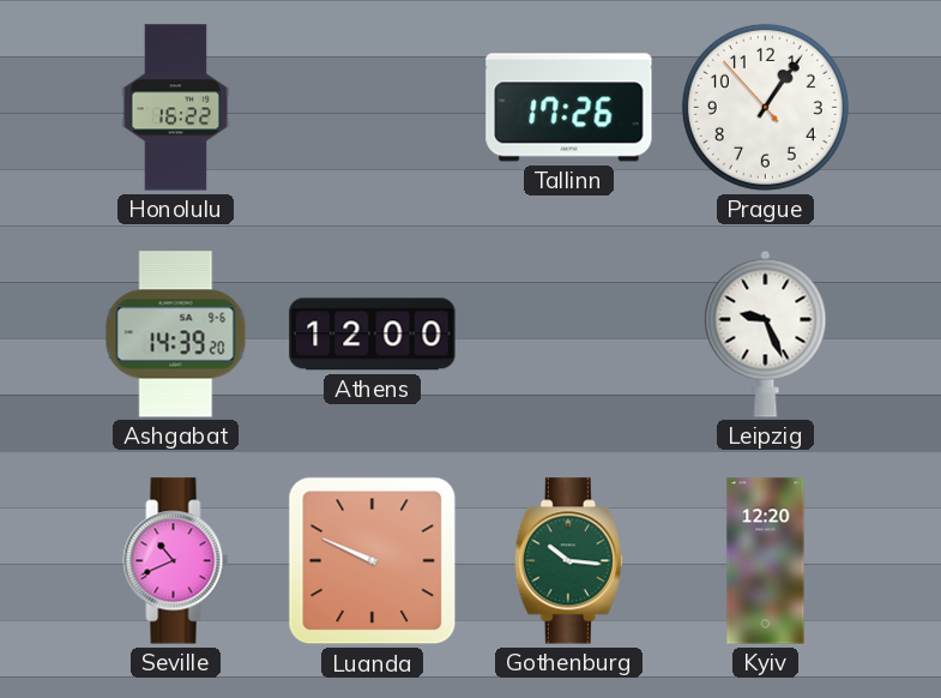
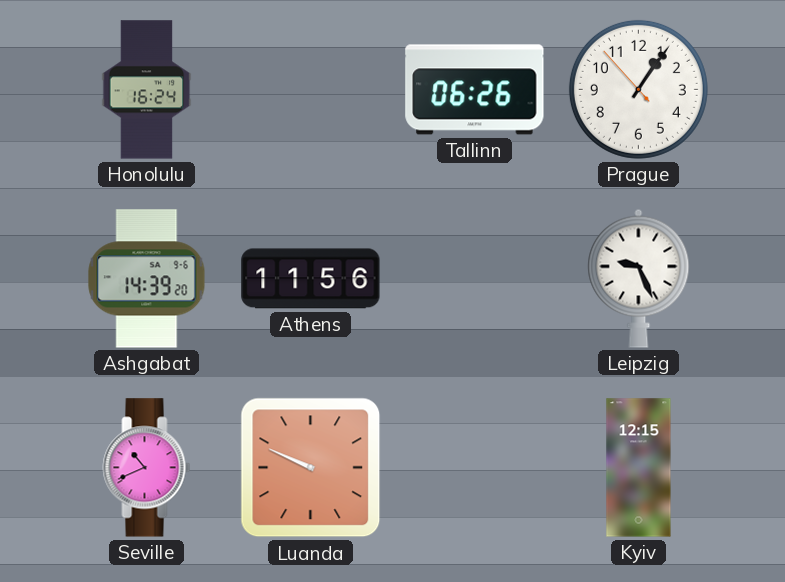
Honolulu: 16:22 -> 16:24 (147, 90)
Tallinn: 17:26 -> 06:26 (475, 90)
Athens: 12:00 -> 11:56 (311, 279)
Gothenburg: 10:16 -> none (568, 561)
Kyiv: 12:20 -> 12:15 (639, 468)
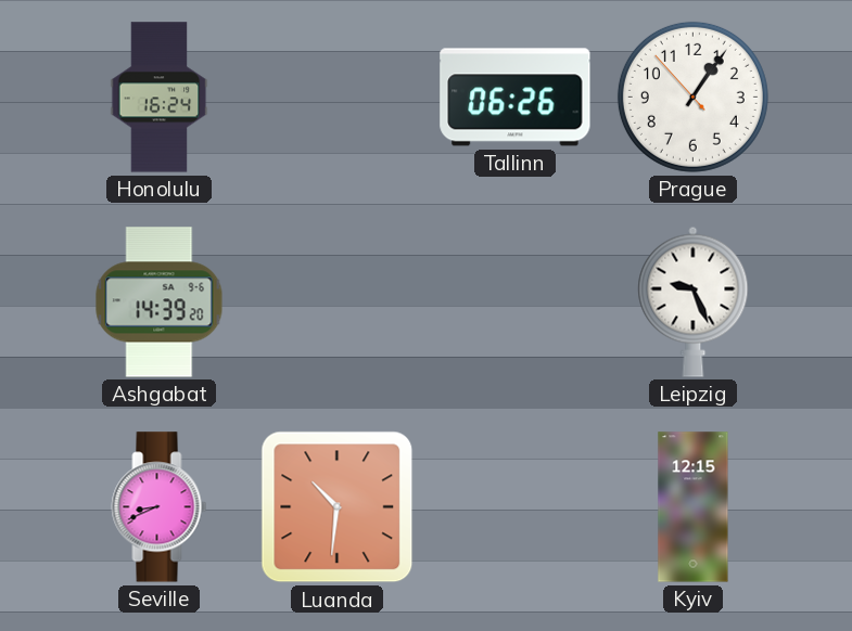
Athens: 11:56 -> none (311, 279)
Seville: 10:41 -> 8:41 (160, 507)
Luanda: 9:49 -> 10:31 (338, 507)
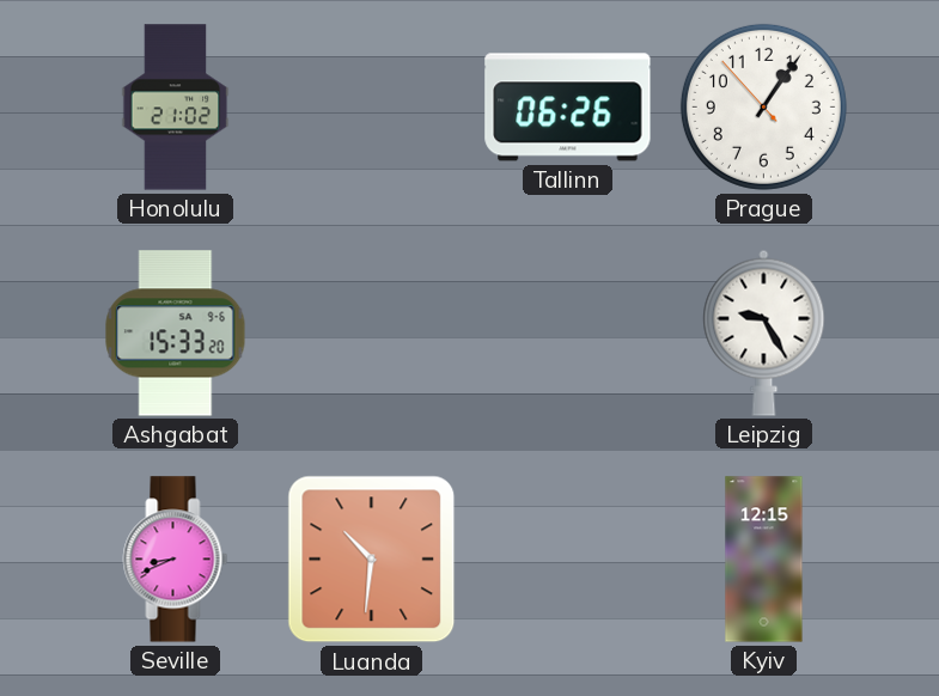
Honolulu: 16:24 -> 21:02 (176, 108)
Ashgabat: 14:39 -> 15:33 (176, 334)
Leipzig: 9:26 -> 9:25 (764, 332)
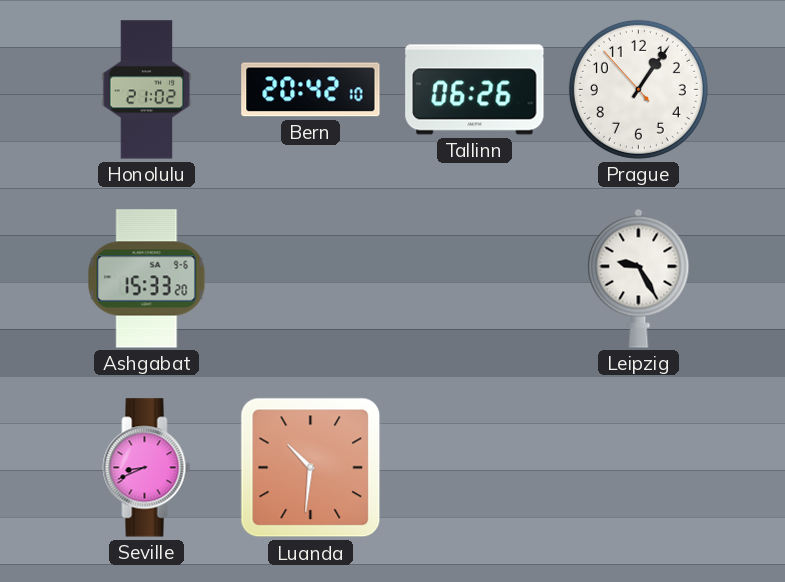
Bern: none -> 20:42 (311, 90)
Kyiv: 12:15 -> none (764, 560)
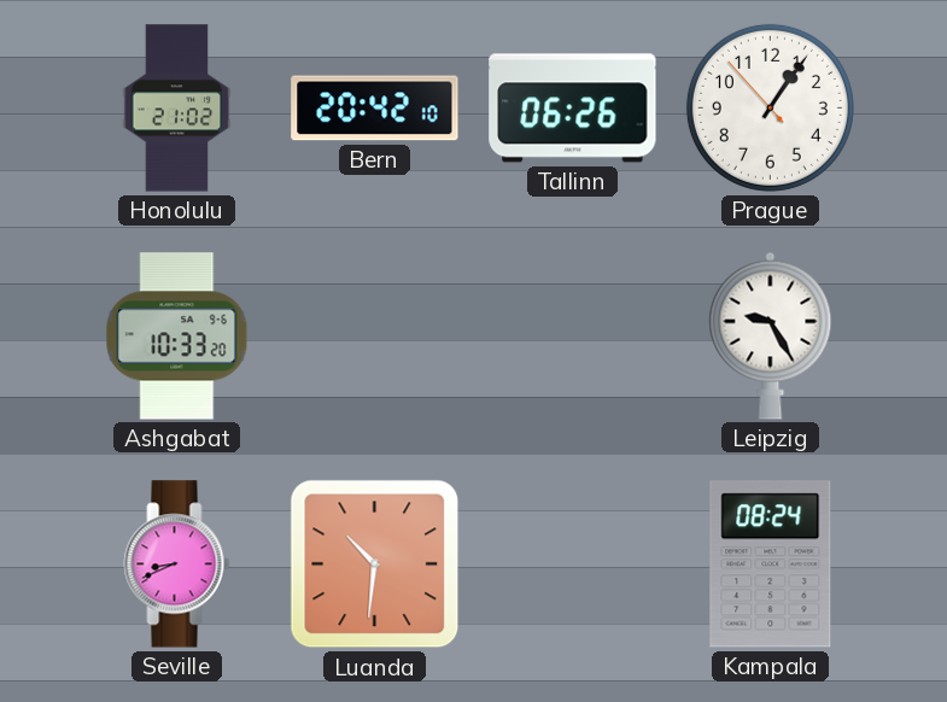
Ashgabat: 15:33 -> 10:33 (177, 337)
Kampala: none -> 08:24 (771, 564)
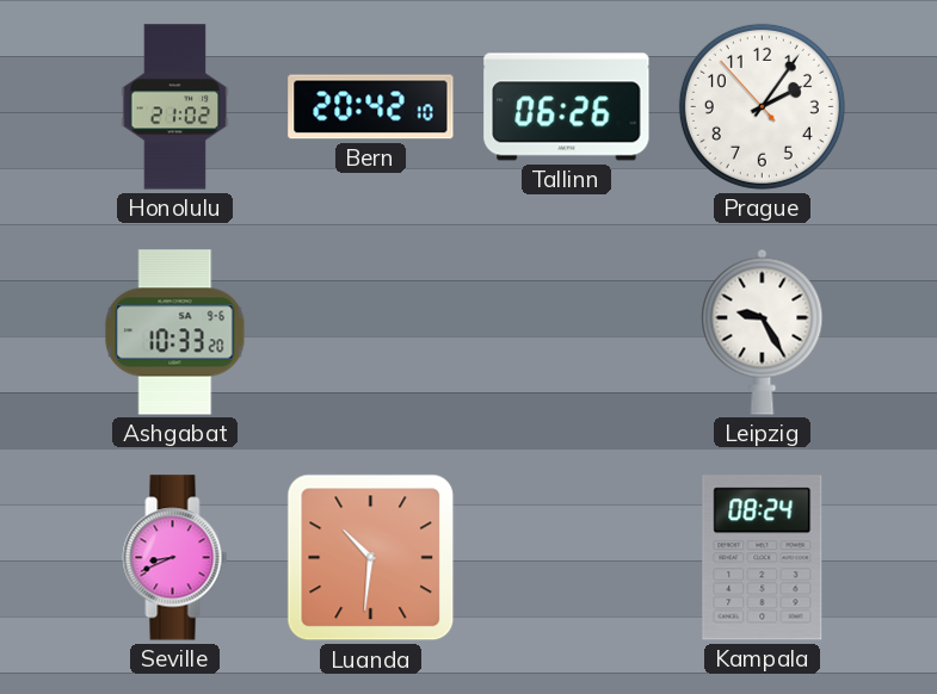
Prague: 1:05 -> 2:05 (762, 106)
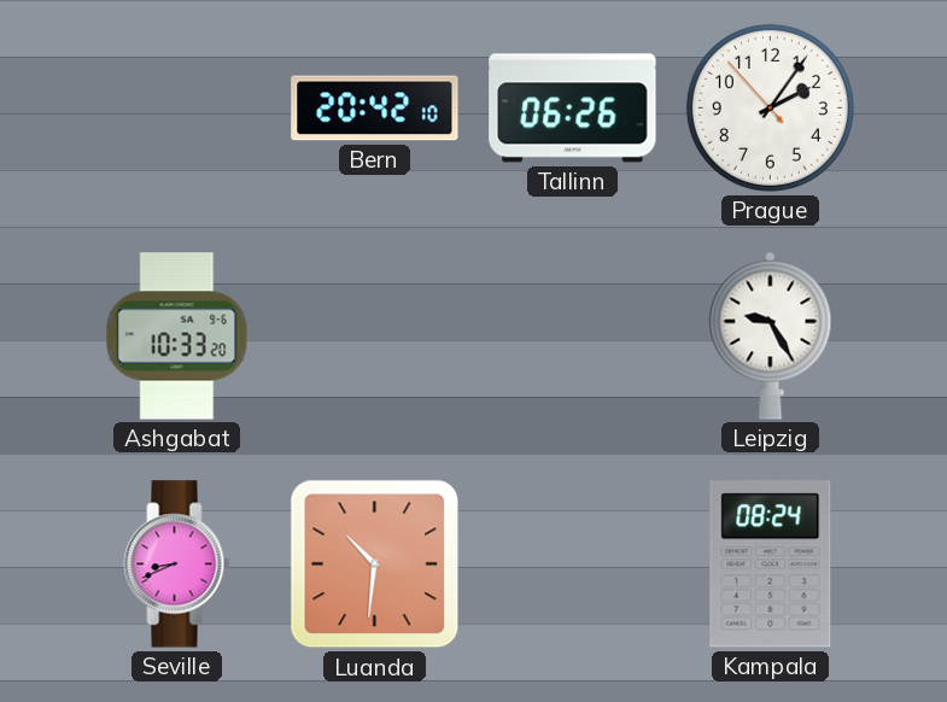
Honolulu: 21:02 -> none (175, 107)
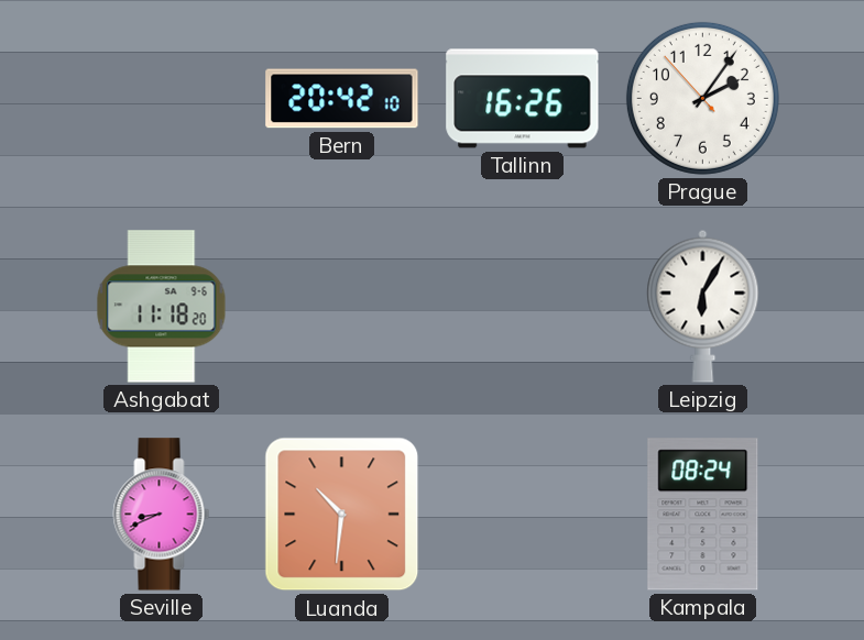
Tallinn: 06:26 -> 16:26 (523, 99)
Ashgabat: 10:33 -> 11:18 (162, 307)
Leipzig: 9:25 -> 6:05 (703, 306)
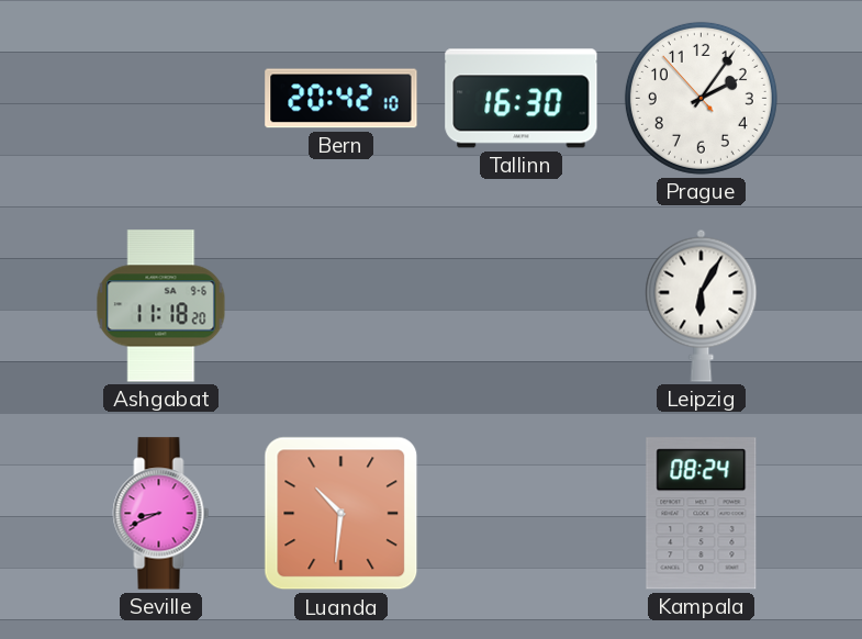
Tallinn: 16:26 -> 16:30 (522, 99)
